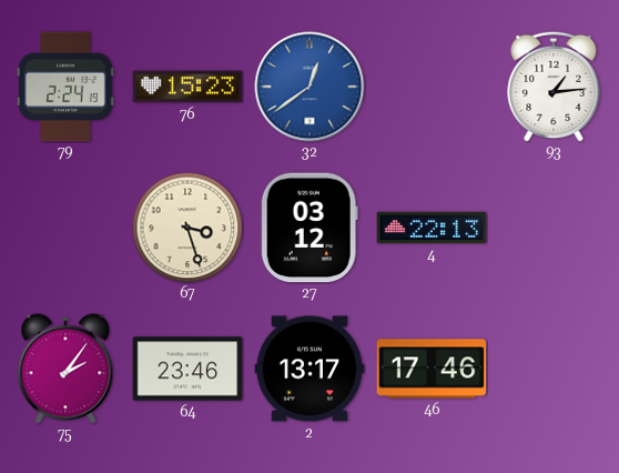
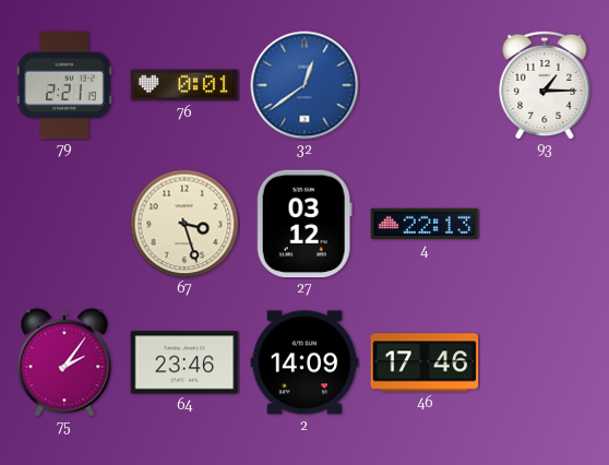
79: 2:24 -> 2:21 (64, 85)
76: 15:23 -> 0:01 (184, 85)
93: 1:14 -> 1:15 (545, 85)
2: 13:17 -> 14:09 (304, 362)
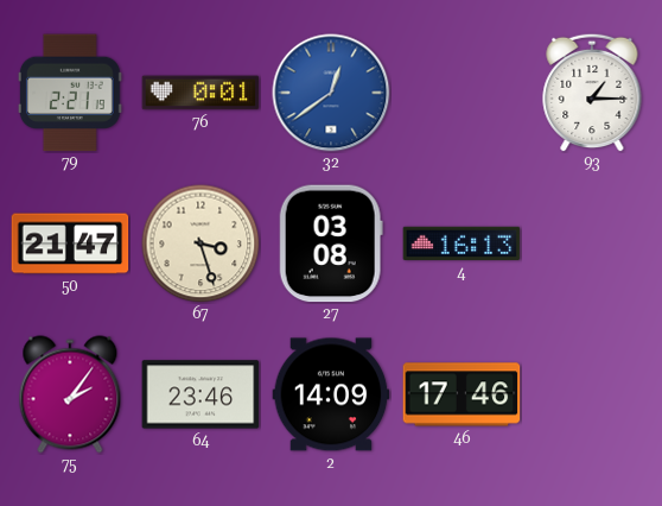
50: none -> 21:47 (70, 243)
27: 03:12 -> 03:08 (331, 243)
4: 22:13 -> 16:13 (462, 243)
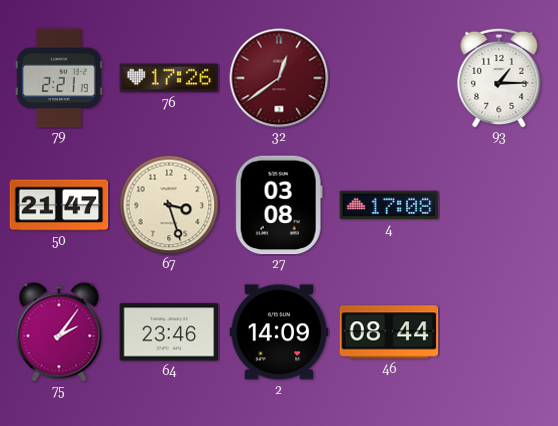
76: 0:01 -> 17:26 (169, 78)
32 dial: blue -> burgundy (279, 78)
4: 16:13 -> 17:08 (389, 205)
46: 17:46 -> 08:44 (389, 332)
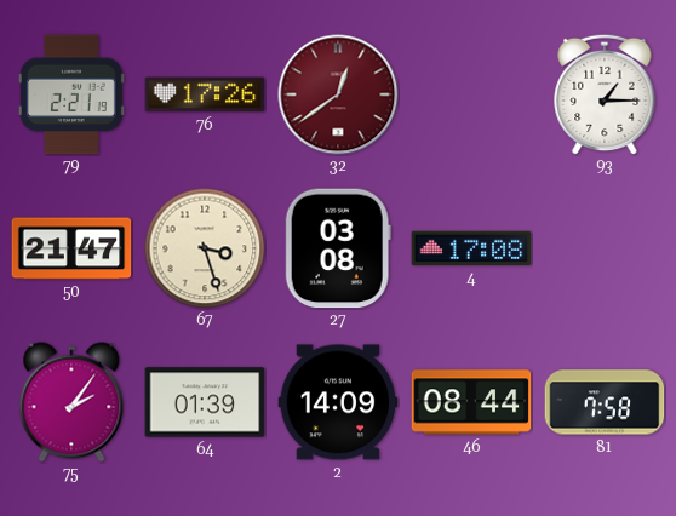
64: 23:46 -> 01:39 (205, 402)
81: none -> 7:58 (605, 402)
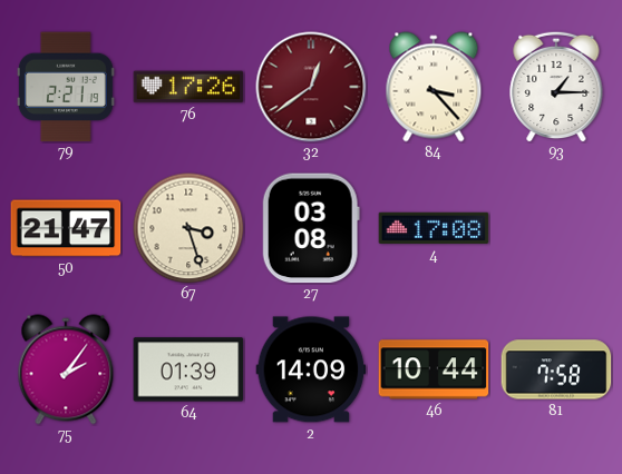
84: none -> 3:23 (434, 87)
46: 08:44 -> 10:44 (434, 369)
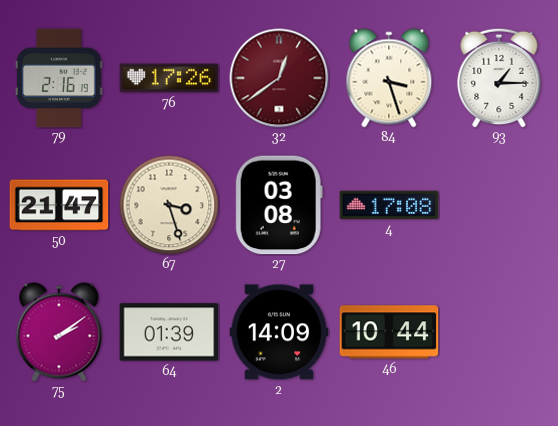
79: 2:21 -> 2:16 (59, 78)
84: 3:23 -> 3:27 (389, 78)
75: 2:06 -> 2:09 (59, 332)
81: 7:58 -> none (556, 369)
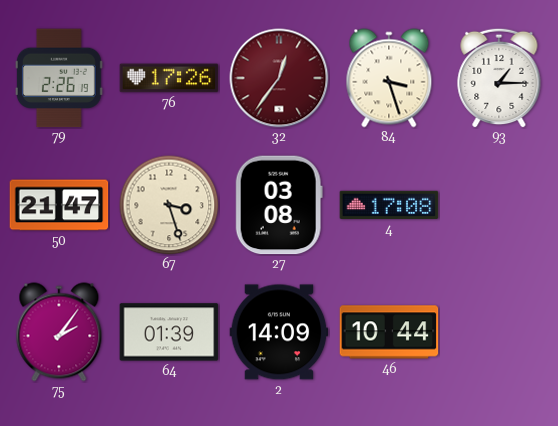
79: 2:16 -> 2:26 (59, 78)
32: 12:39 -> 12:36 (279, 78)
75: 2:09 -> 2:06 (59, 332)
